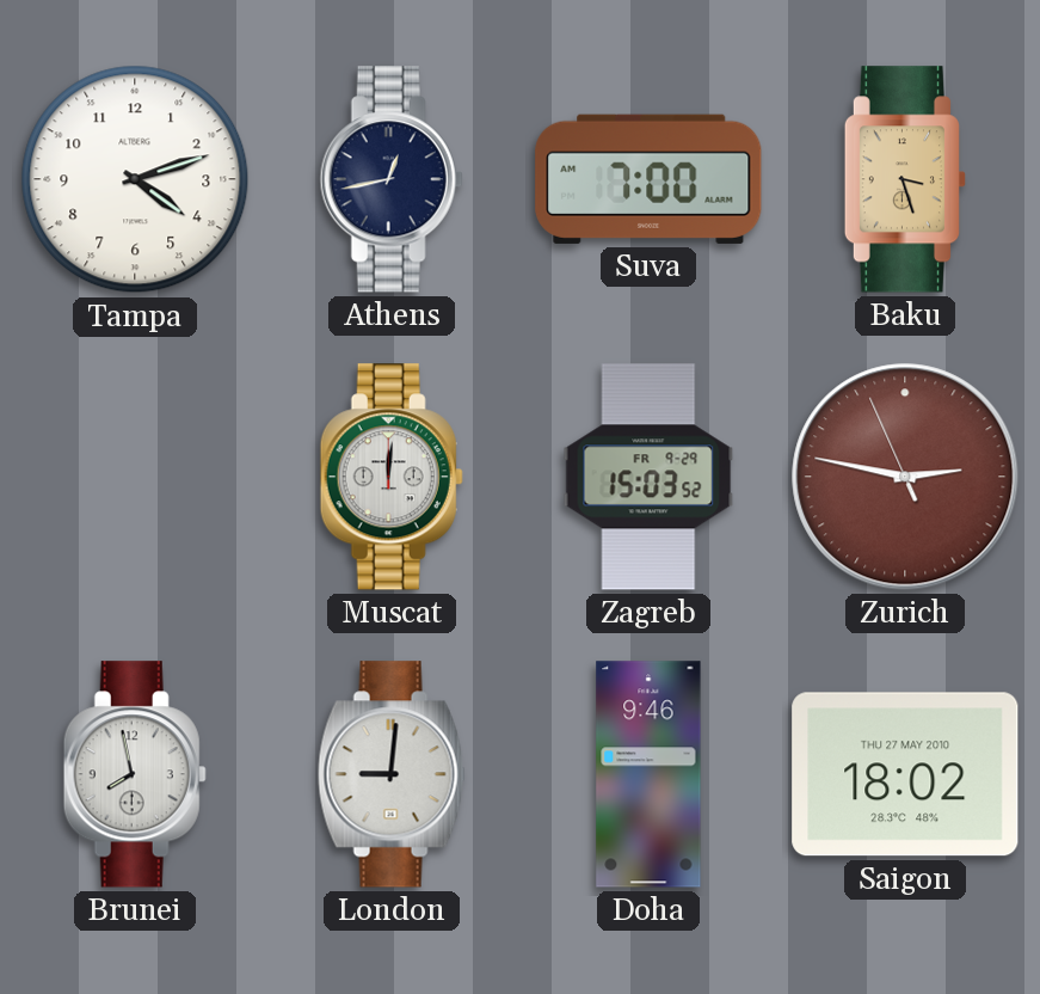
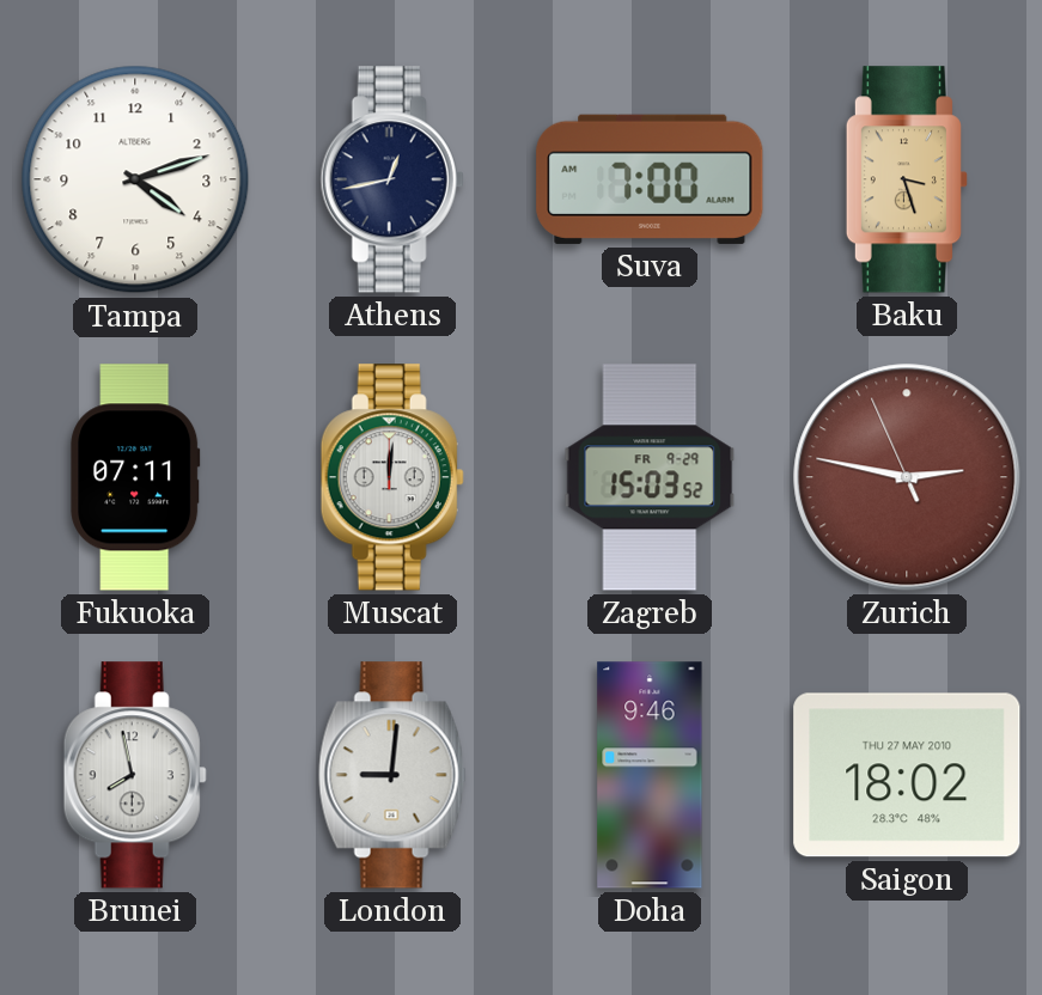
Fukuoka: none -> 07:11 (135, 477)
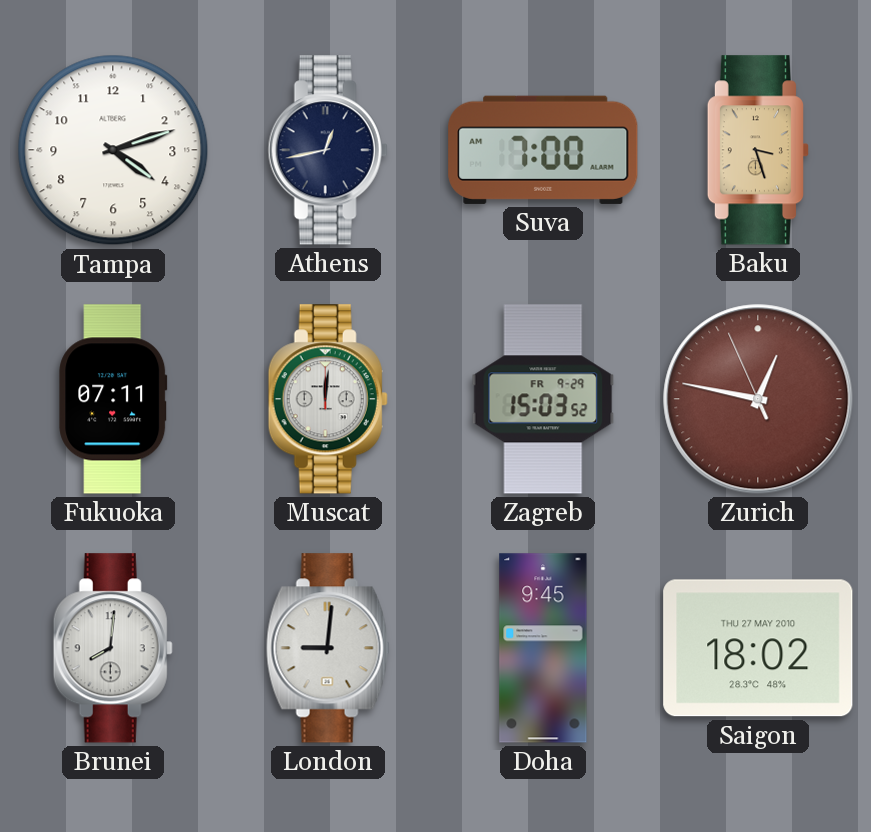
Zurich: 2:46 -> 12:46 (758, 399)
Brunei: 7:58 -> 8:01 (113, 648)
Doha: 9:46 -> 9:45 (543, 648)
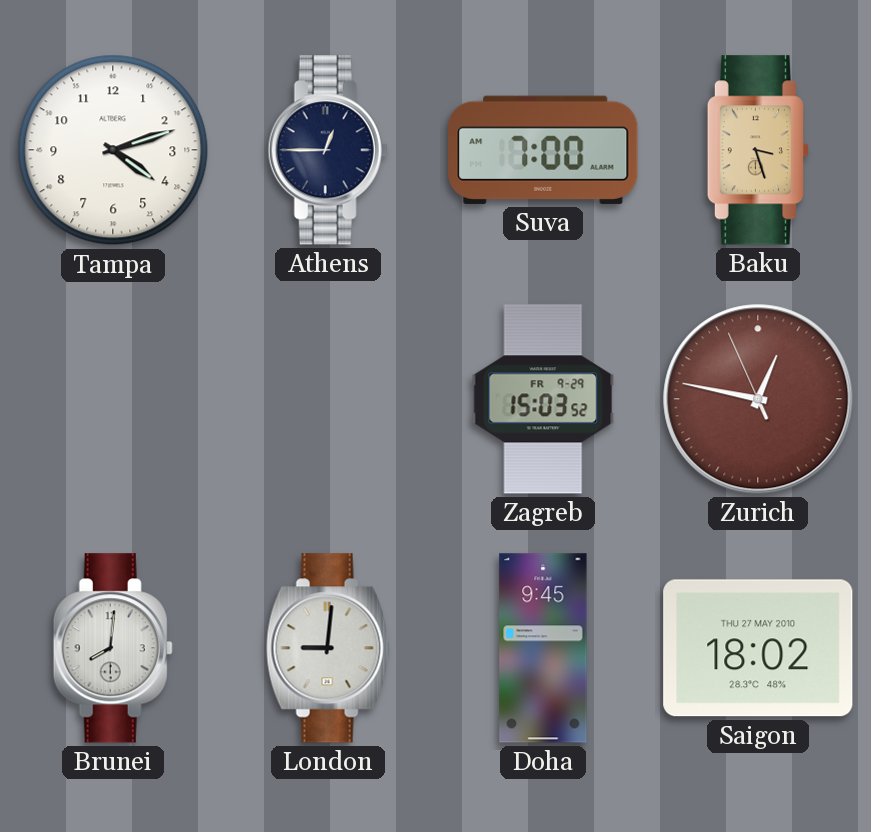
Athens: 12:43 -> 12:45 (328, 150)
Fukuoka: 07:11 -> none (113, 399)
Muscat: 12:01 -> none (328, 399)
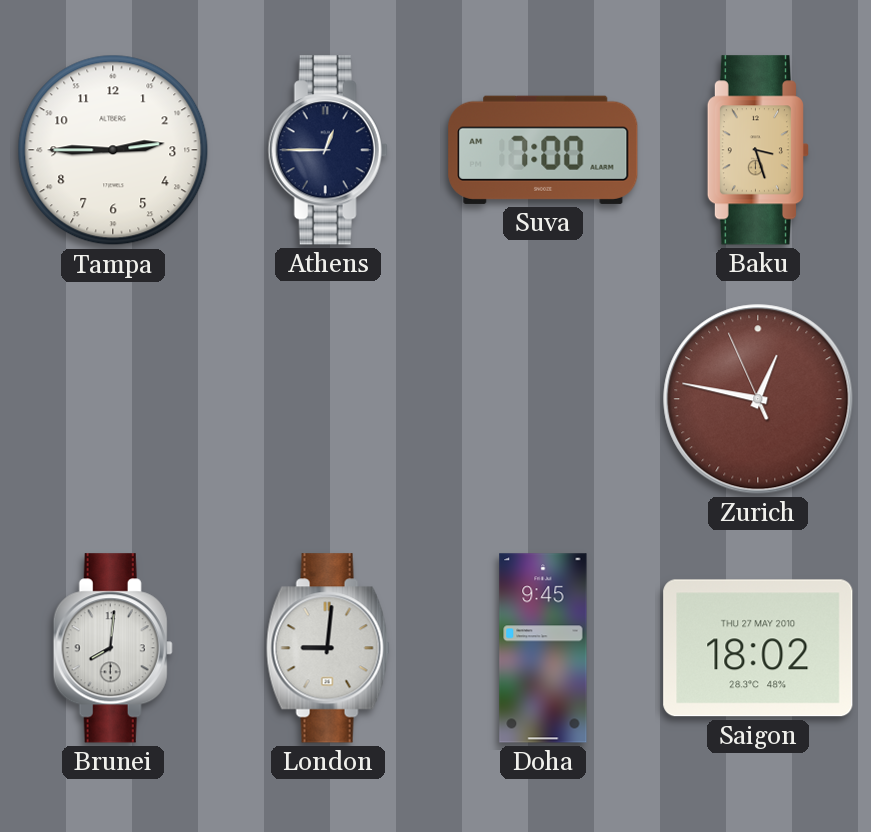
Tampa: 4:12 -> 2:45 (113, 150)
Zagreb: 15:03 -> none (543, 399)
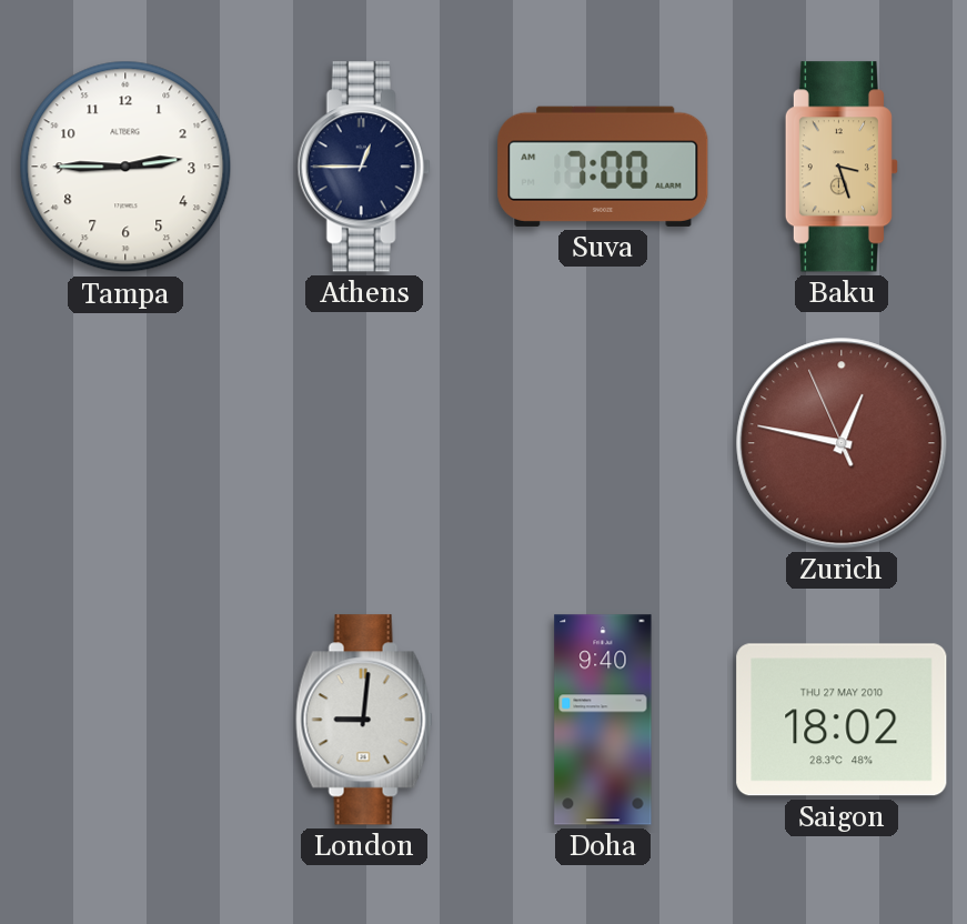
Brunei: 8:01 -> none (113, 648)
Doha: 9:45 -> 9:40 (603, 720)
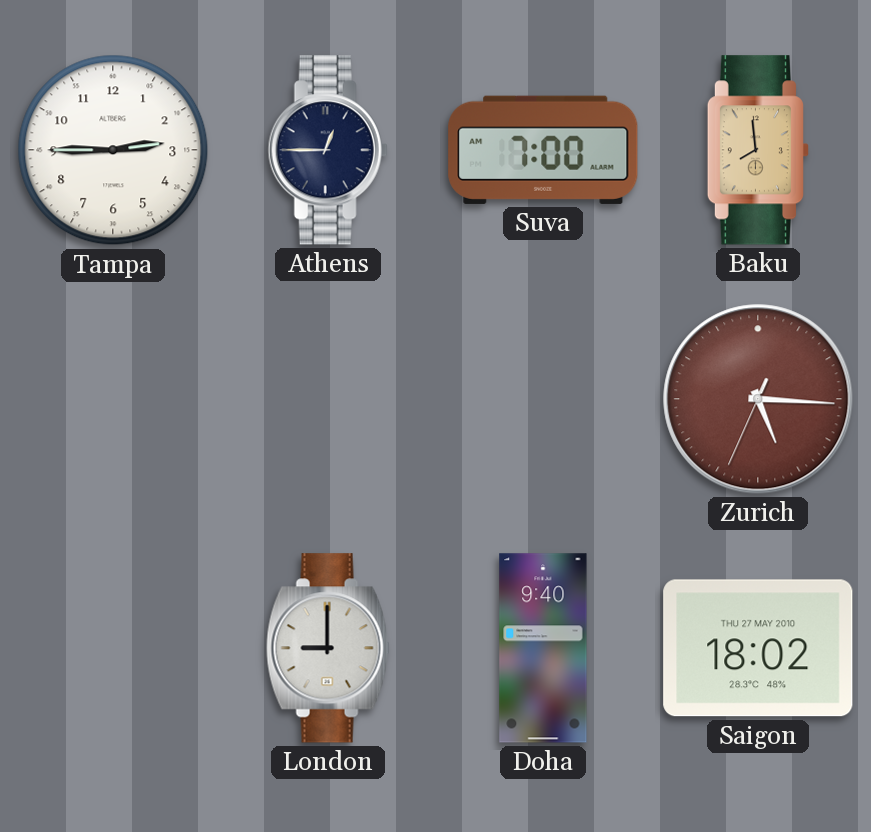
Baku: 3:27 -> 7:59 (758, 150)
Zurich: 12:46 -> 5:15 (758, 399)
London: 9:01 -> 9:00 (328, 648)
